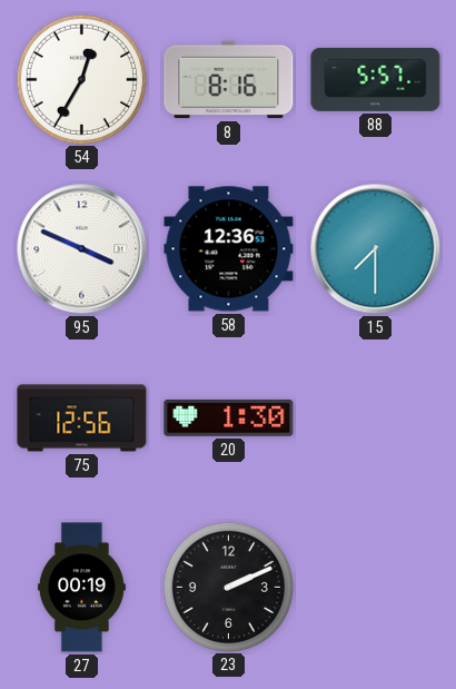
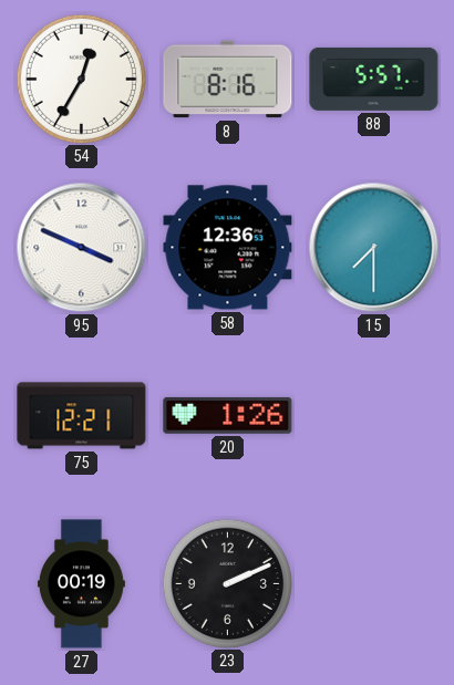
75: 12:56 -> 12:21 (82, 416)
20: 1:30 -> 1:26 (228, 415)
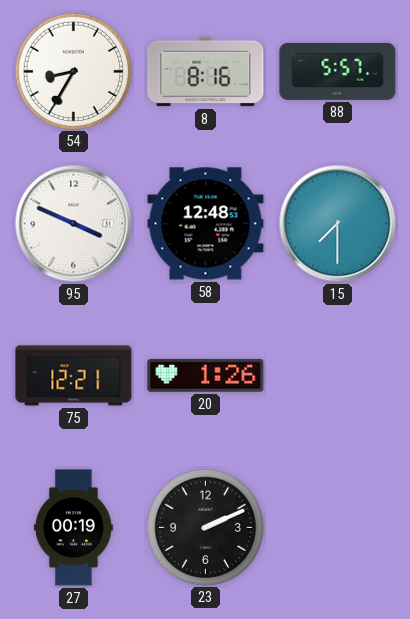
54: 12:35 -> 8:35 (73, 71)
58: 12:36 -> 12:48 (206, 224)
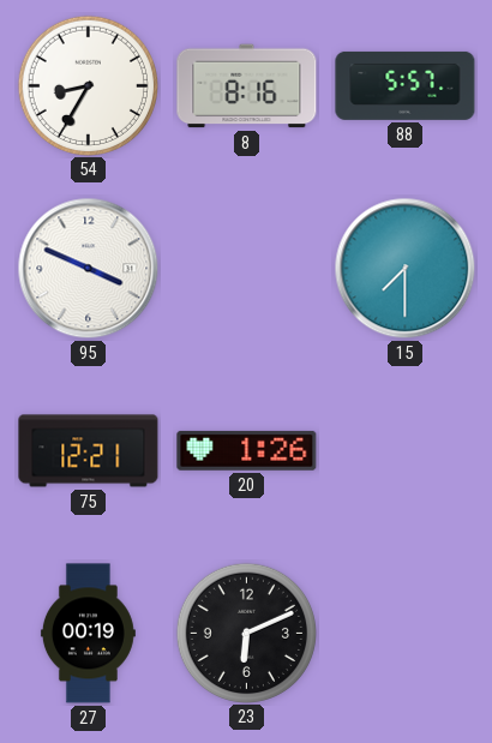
58: 12:48 -> none (206, 224)
23: 2:11 -> 6:11 (246, 633)
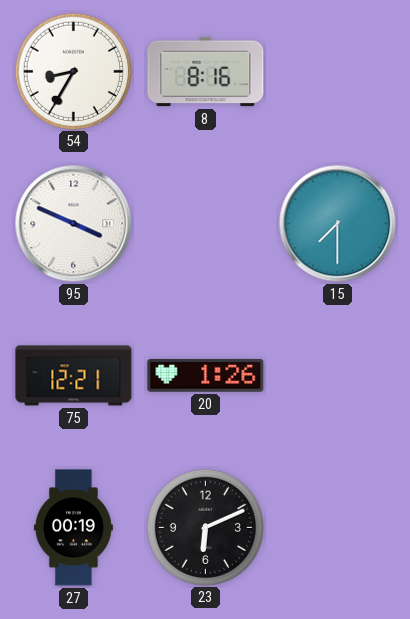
88: 5:57 -> none (406, 85)
